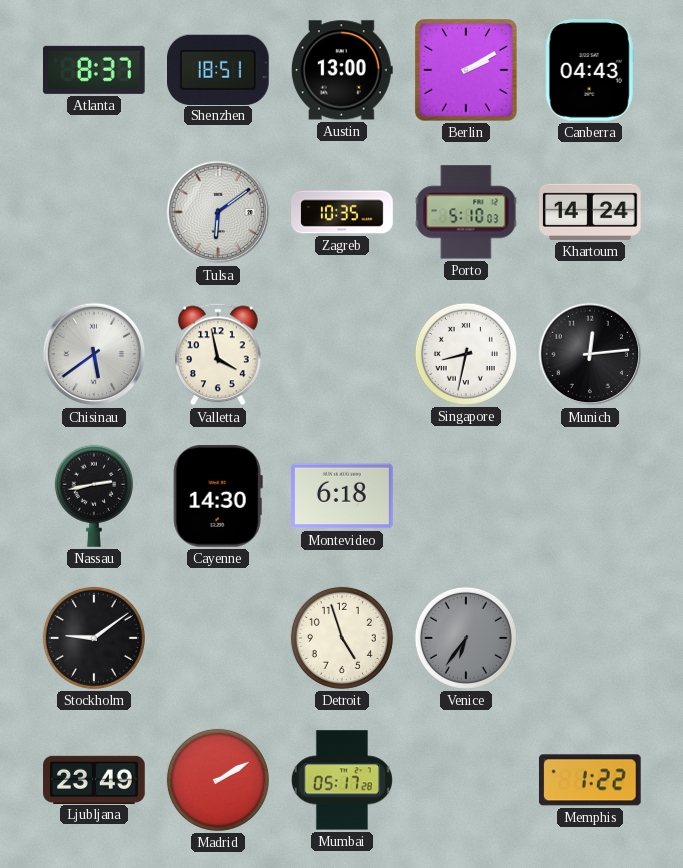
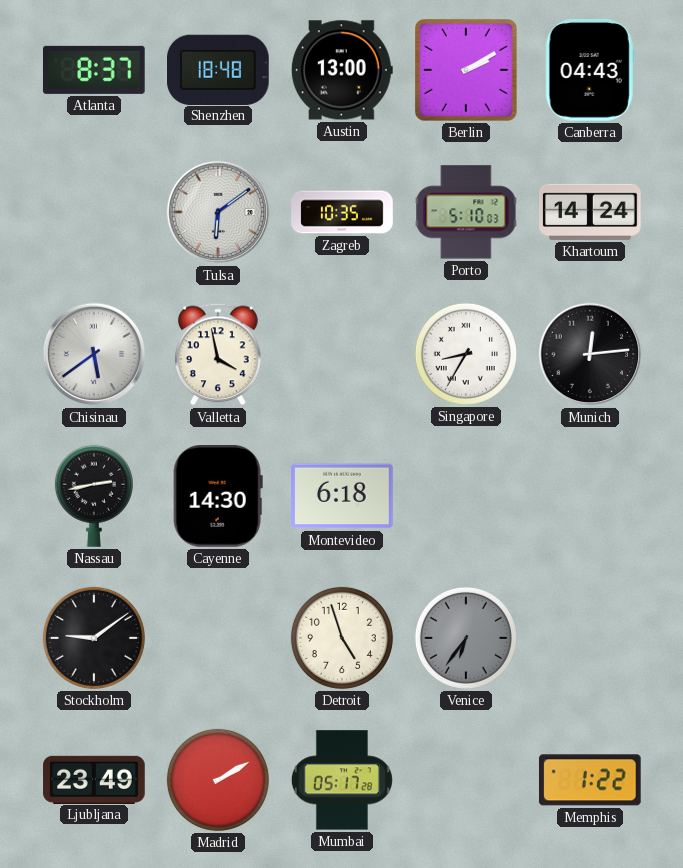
Shenzhen: 18:51 -> 18:48 (219, 69)
Singapore: 8:32 -> 8:35 (466, 354)
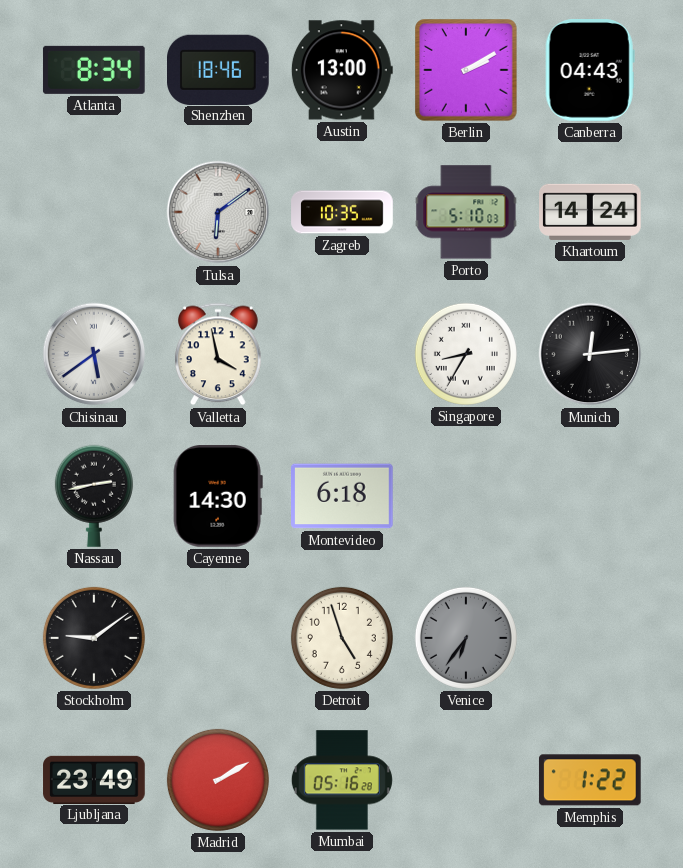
Atlanta: 8:37 -> 8:34 (94, 70)
Shenzhen: 18:48 -> 18:46 (219, 69)
Mumbai: 05:17 -> 05:16 (342, 780)
